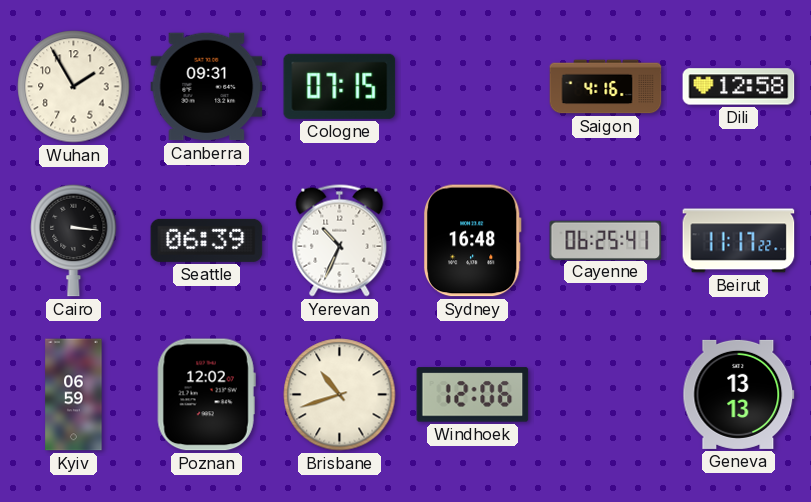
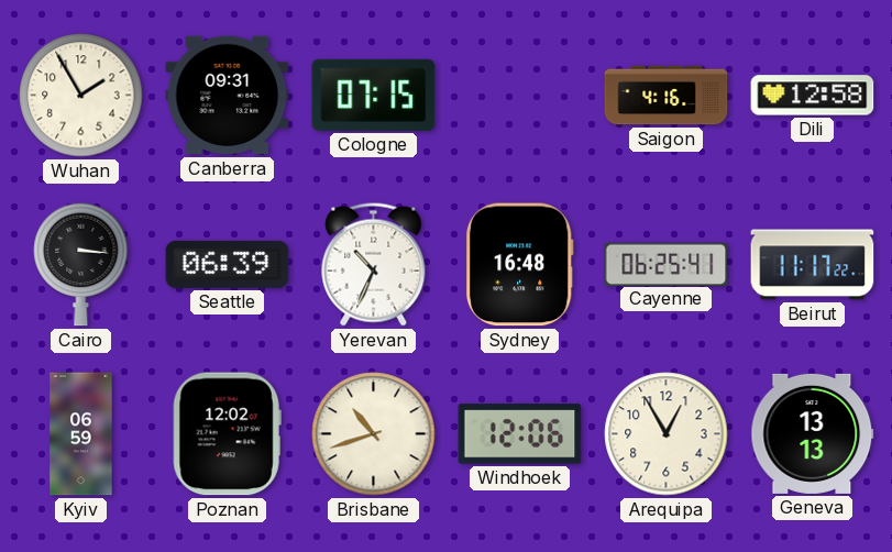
Arequipa: none -> 12:55 (667, 434)
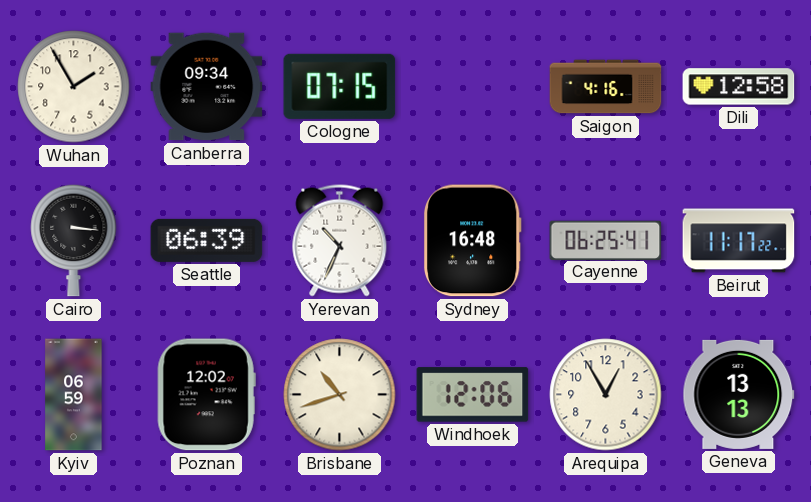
Canberra: 09:31 -> 09:34 (207, 87)
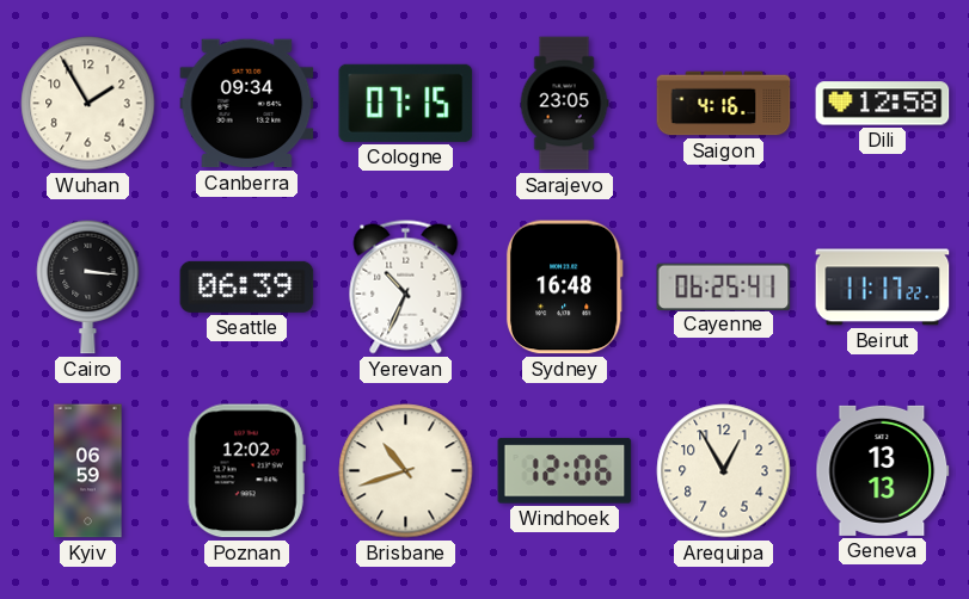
Sarajevo: none -> 23:05 (564, 104)
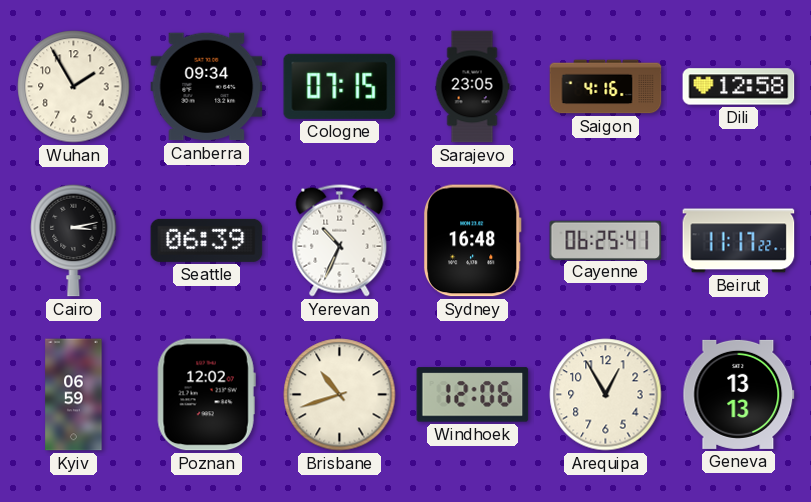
Cairo: 3:16 -> 3:13 (74, 240)
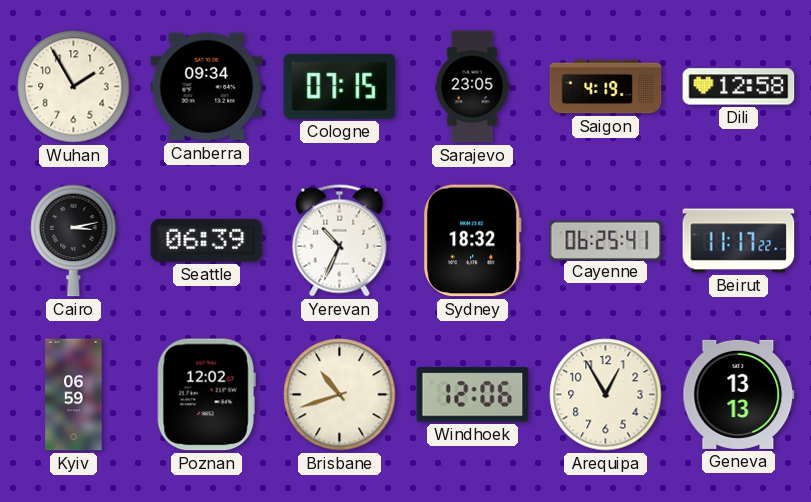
Saigon: 4:16 -> 4:19 (606, 87)
Sydney: 16:48 -> 18:32 (472, 241)
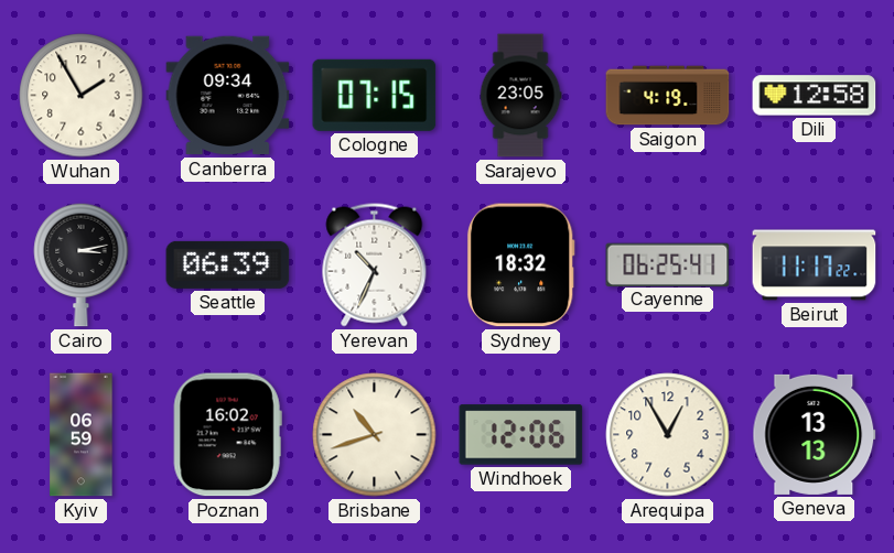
Poznan: 12:02 -> 16:02 (227, 435)
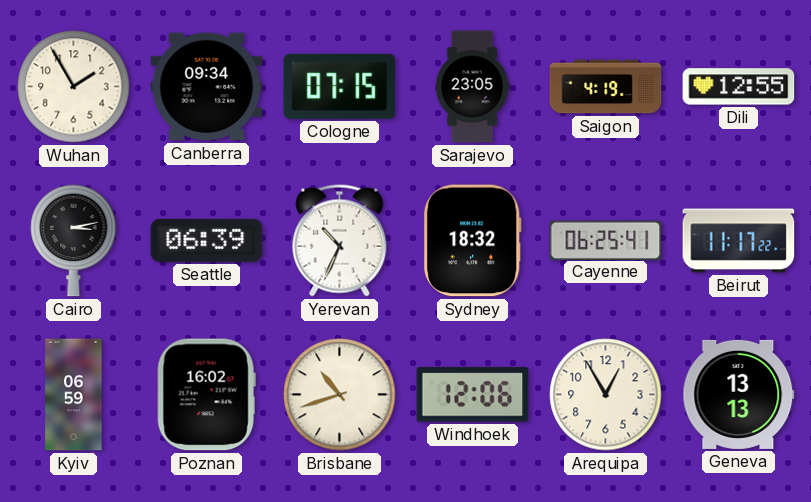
Dili: 12:58 -> 12:55 (739, 87)
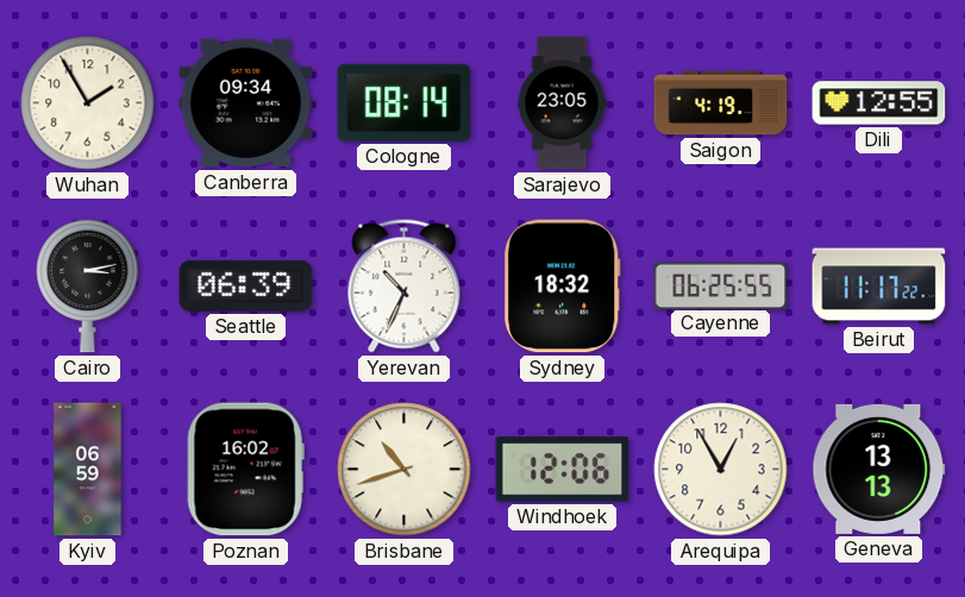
Cologne: 07:15 -> 08:14 (405, 102)
Cayenne: 06:25:41 -> 06:25:55 (721, 285)
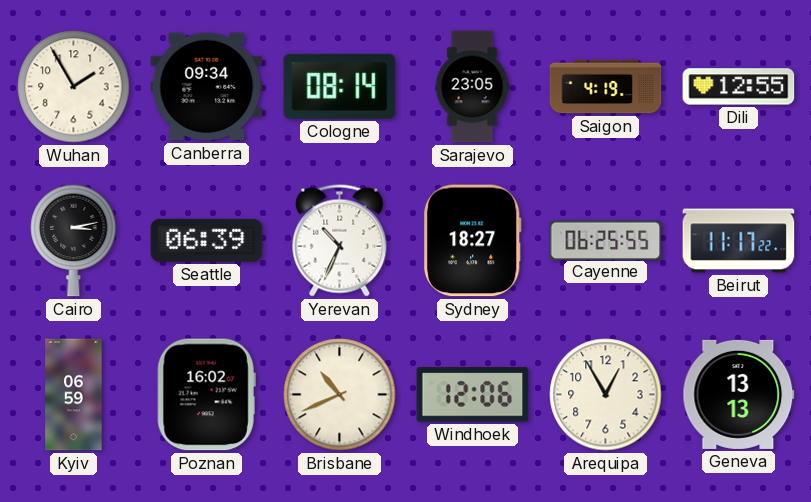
Sydney: 18:32 -> 18:27 (472, 241)
Brisbane: 10:42 -> 10:41 (340, 395)
